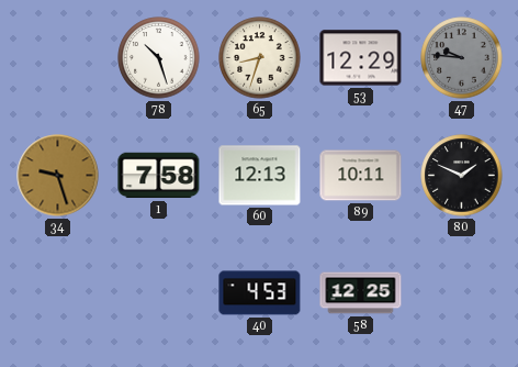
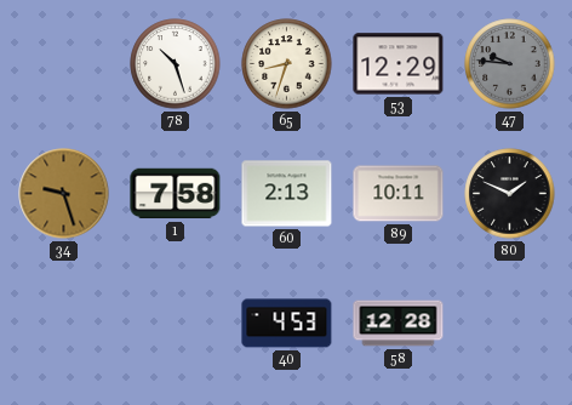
60: 12:13 -> 2:13 (287, 194)
58: 12:25 -> 12:28 (399, 324)
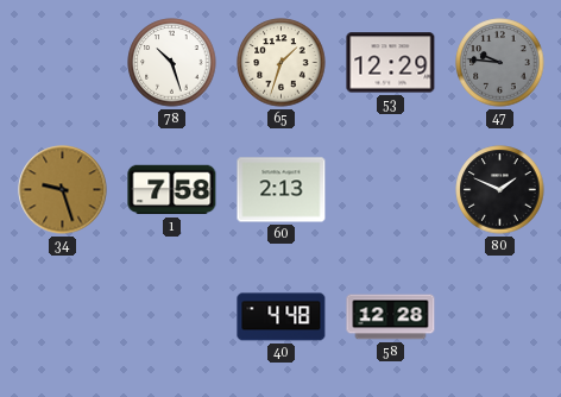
65: 8:33 -> 1:33 (282, 63)
89: 10:11 -> none (399, 194)
40: 4:53 -> 4:48 (282, 317)
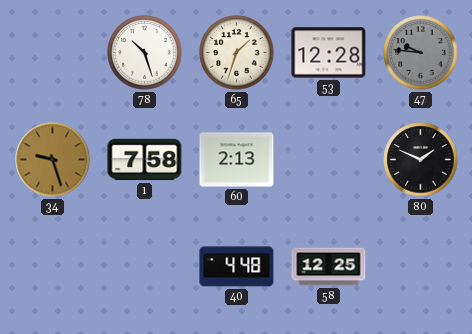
53: 12:29 -> 12:28 (329, 53)
58: 12:28 -> 12:25 (329, 267)
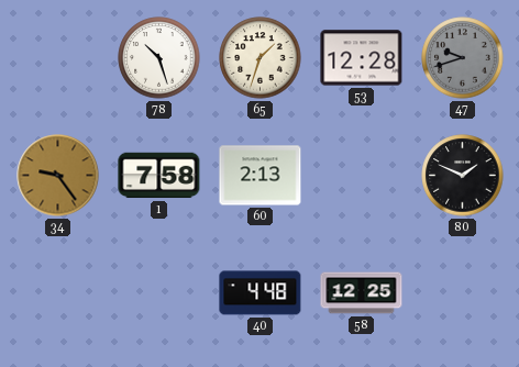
47: 9:46 -> 9:42 (463, 58)
34: 9:27 -> 9:24 (58, 176)
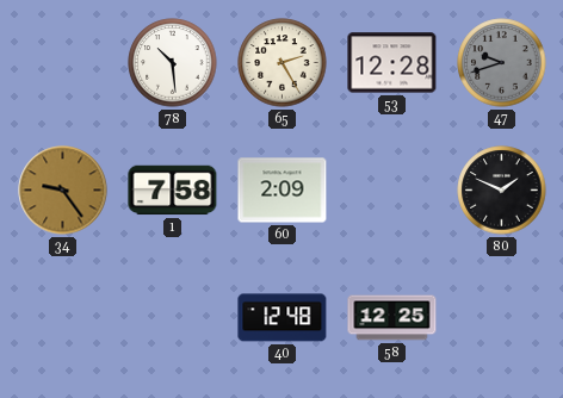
78: 10:27 -> 10:29 (173, 63)
65: 1:33 -> 2:25 (283, 63)
60: 2:13 -> 2:09 (283, 191)
40: 4:48 -> 12:48 (283, 318)
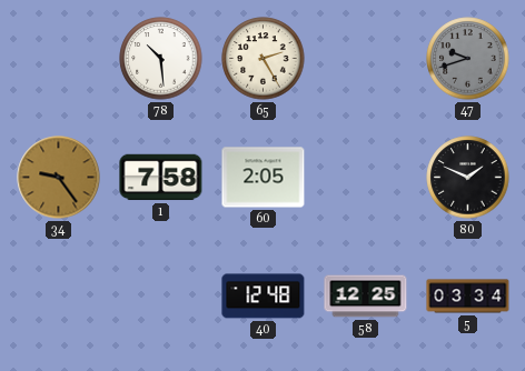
53: 12:28 -> none (392, 63)
60: 2:09 -> 2:05 (264, 178)
5: none -> 03:34 (468, 297)
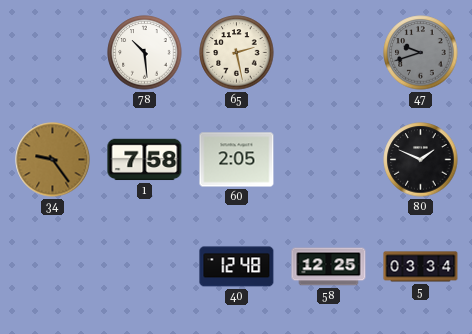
65: 2:25 -> 2:28 (237, 53)
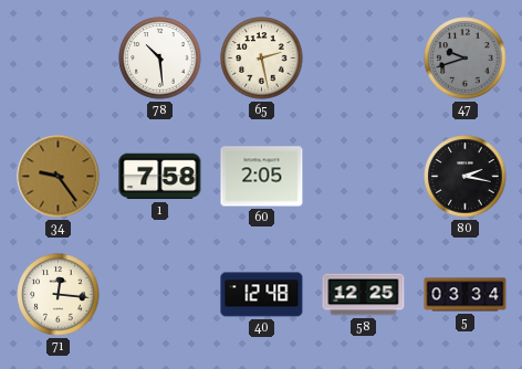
80: 1:49 -> 2:17 (466, 177)
71: none -> 12:16 (59, 295)
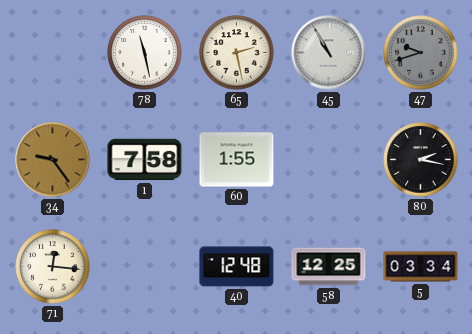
78: 10:29 -> 11:28 (145, 53)
45: none -> 10:55 (329, 53)
60: 2:05 -> 1:55 (237, 160)
